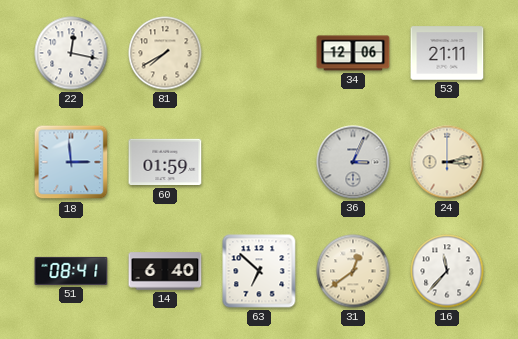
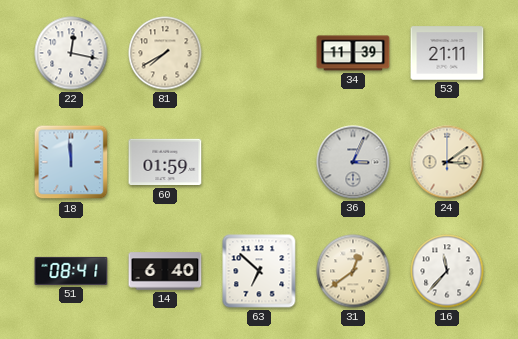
34: 12:06 -> 11:39 (353, 53)
18: 2:59 -> 11:59 (71, 162)
24: 3:13 -> 3:09 (447, 162)
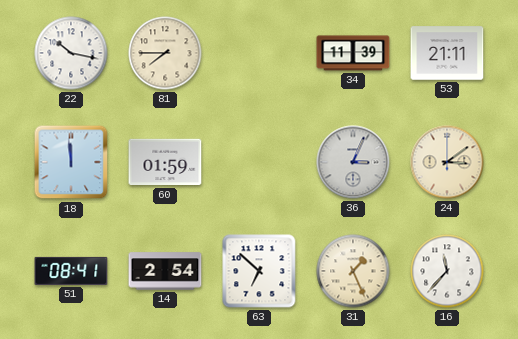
22: 12:17 -> 10:17 (71, 53)
81: 7:40 -> 7:45 (165, 53)
14: 6:40 -> 2:54 (165, 271)
31: 12:39 -> 1:26 (353, 271)
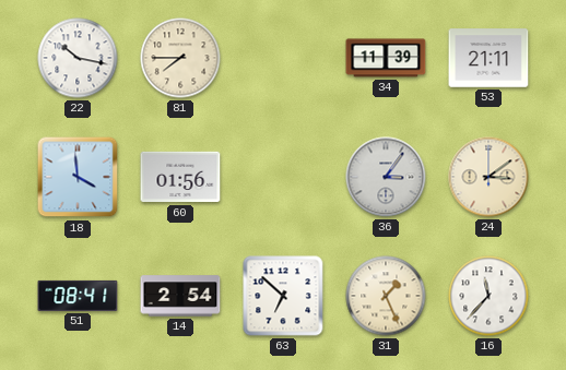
18: 11:59 -> 3:59 (78, 177)
60: 01:59 -> 01:56 (180, 177)
36: 3:04 -> 3:06 (386, 177)
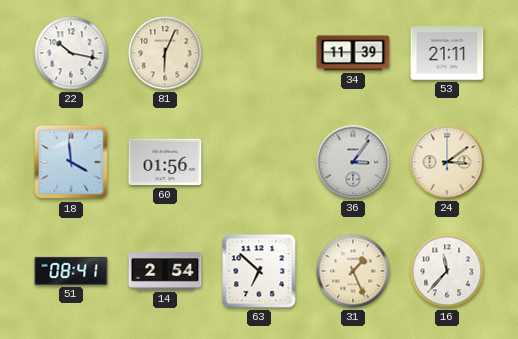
81: 7:45 -> 6:04 (165, 53)
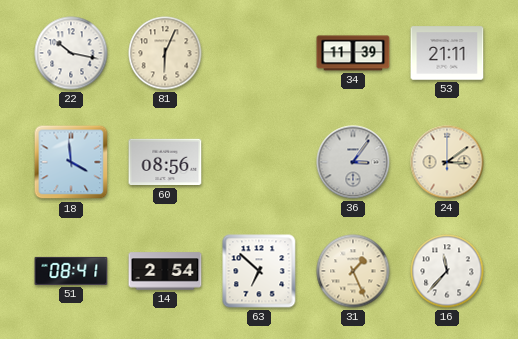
60: 01:56 -> 08:56 (165, 162)
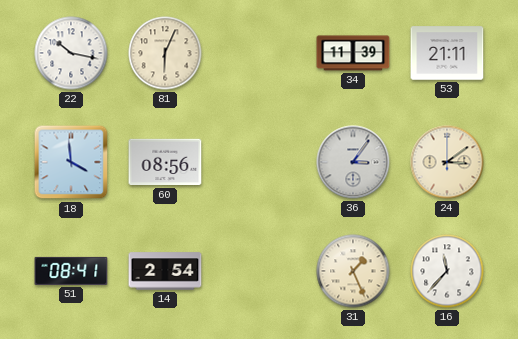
63: 6:52 -> none (259, 271)
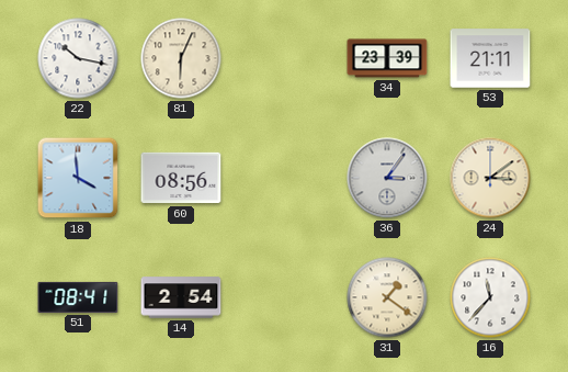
34: 11:39 -> 23:39 (387, 58)
31: 1:26 -> 1:21 (387, 297)
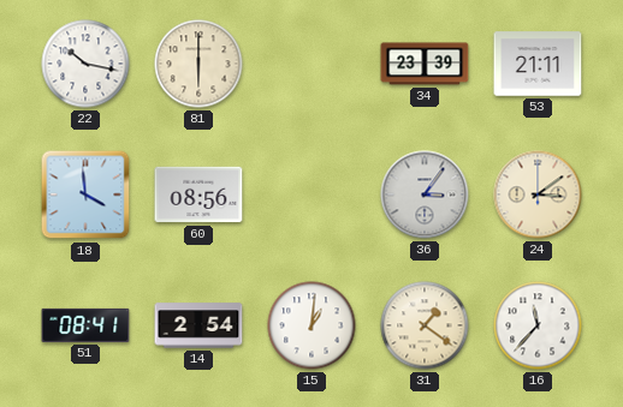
81: 6:04 -> 6:00 (198, 64)
15: none -> 1:01 (311, 325)
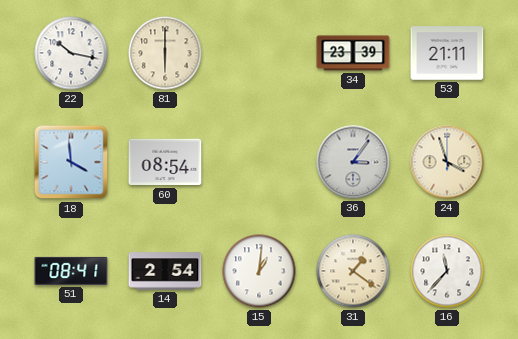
60: 08:56 -> 08:54 (165, 162)
24: 3:09 -> 3:57 (447, 162)
